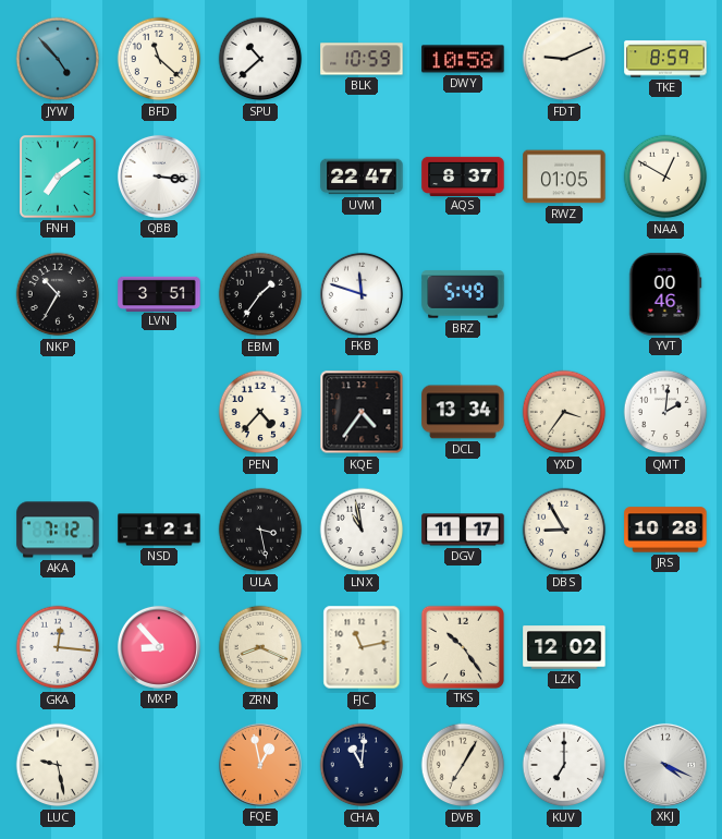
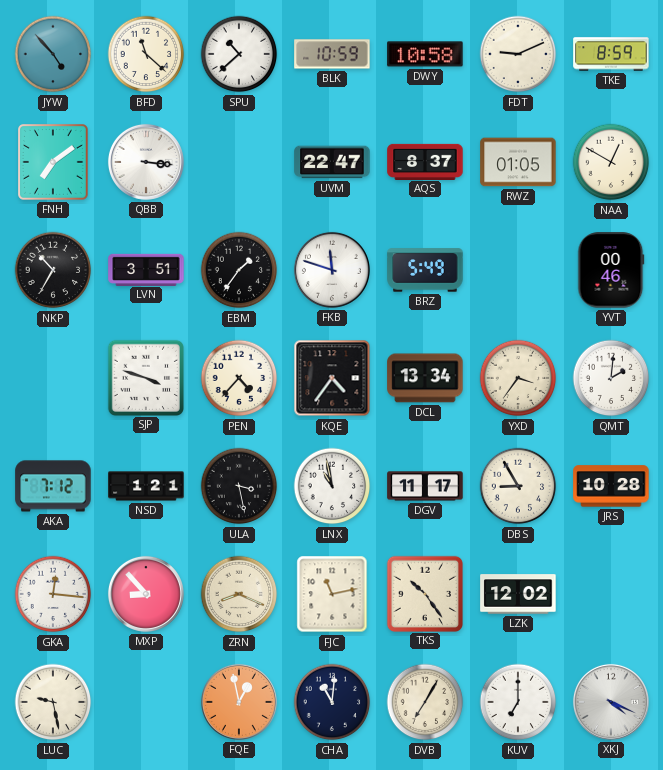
SJP: none -> 3:48 (145, 377)
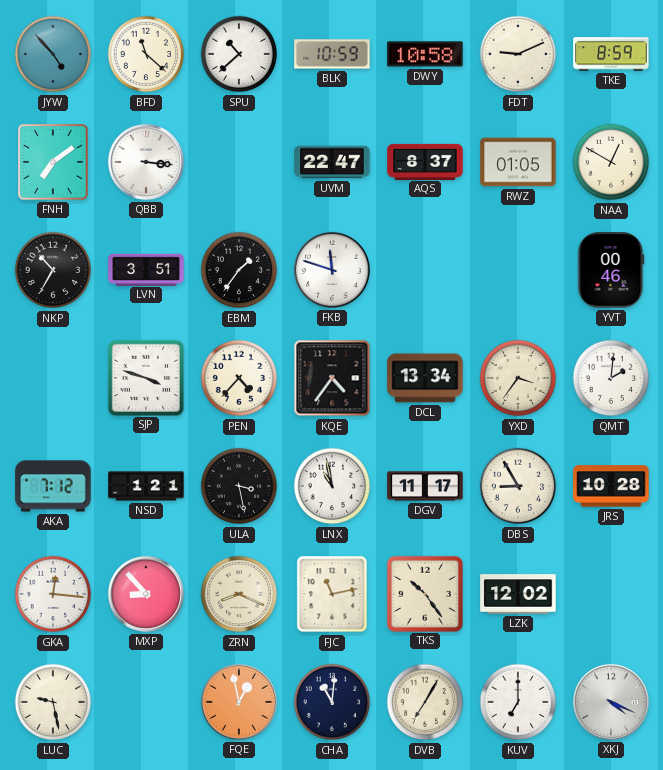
BRZ: 5:49 -> none (425, 270)
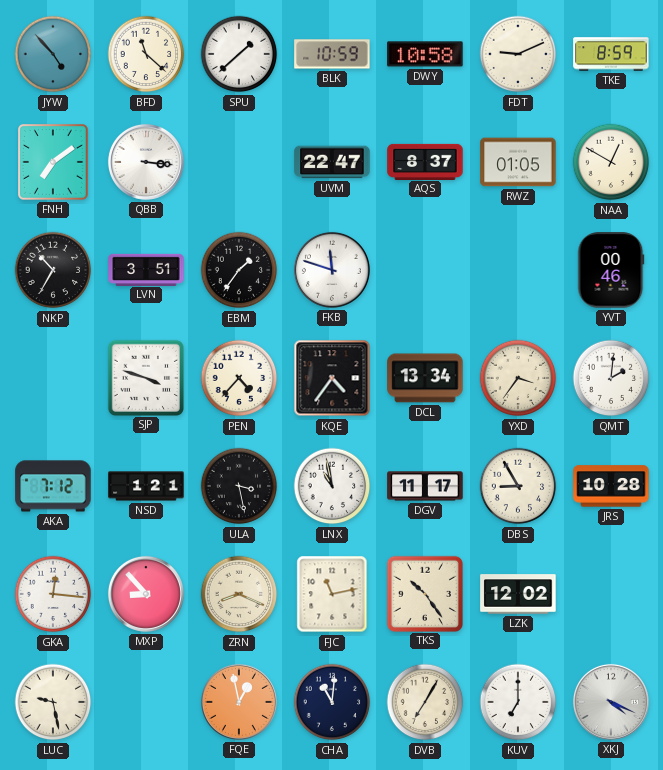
SPU: 10:38 -> 1:38 (239, 54)
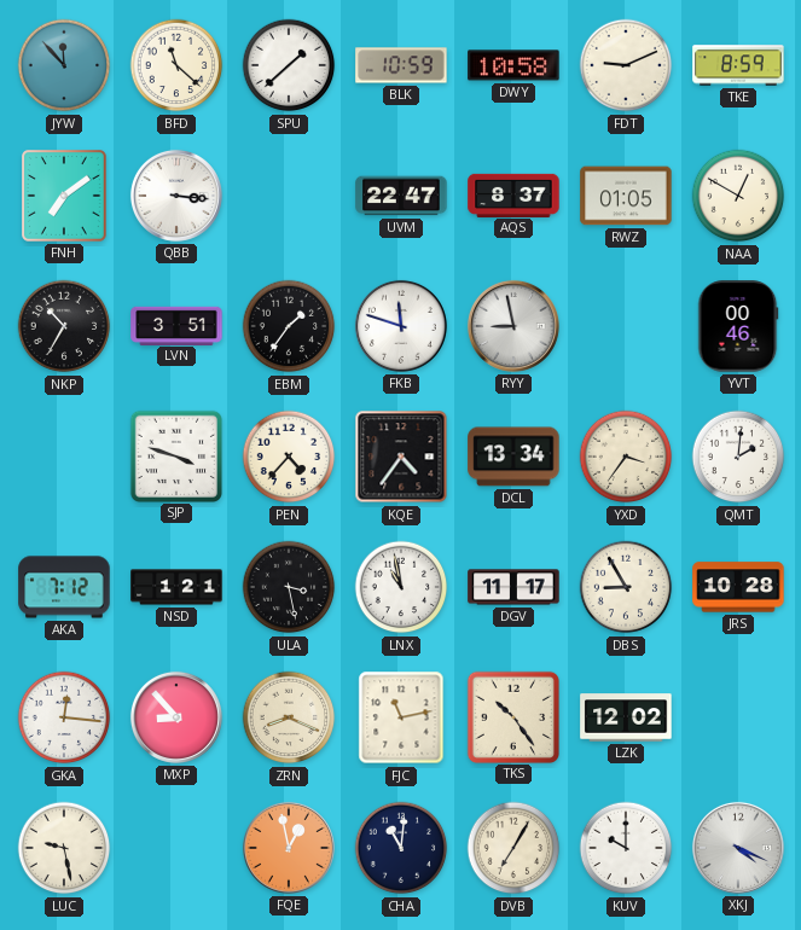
JYW: 4:53 -> 11:53 (64, 65)
RYY: none -> 8:58 (513, 326)
KUV: 7:00 -> 10:00 (626, 848)
